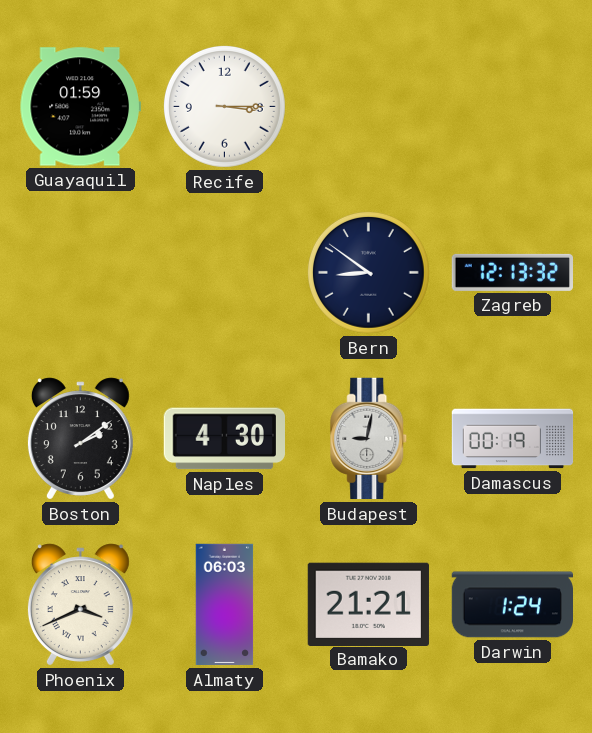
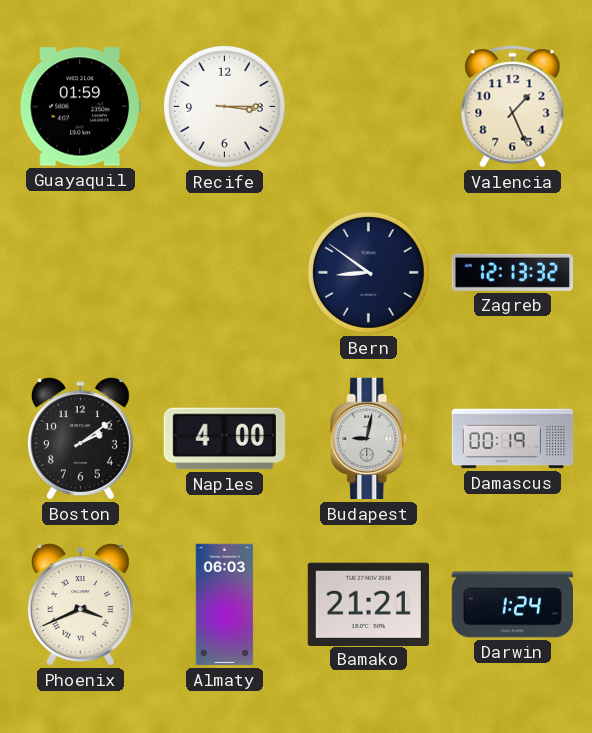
Valencia: none -> 1:26 (513, 107)
Naples: 4:30 -> 4:00 (224, 439)
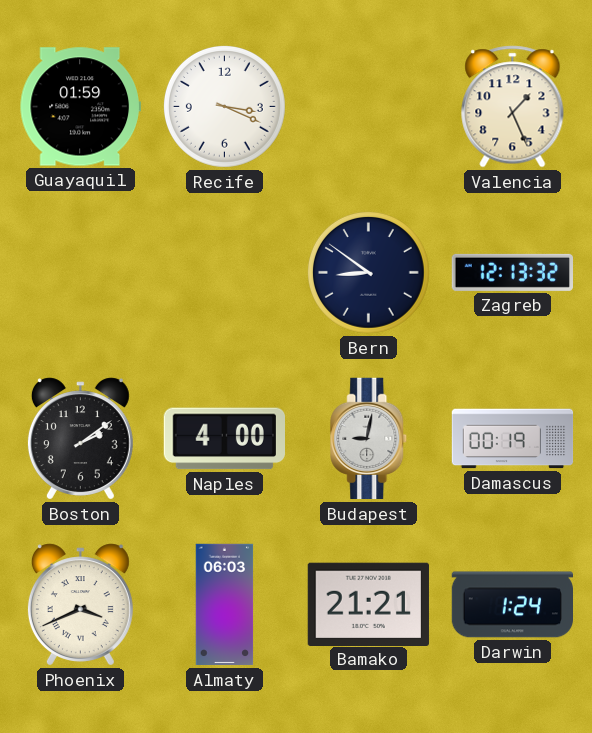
Recife: 3:15 -> 3:19 (224, 106)
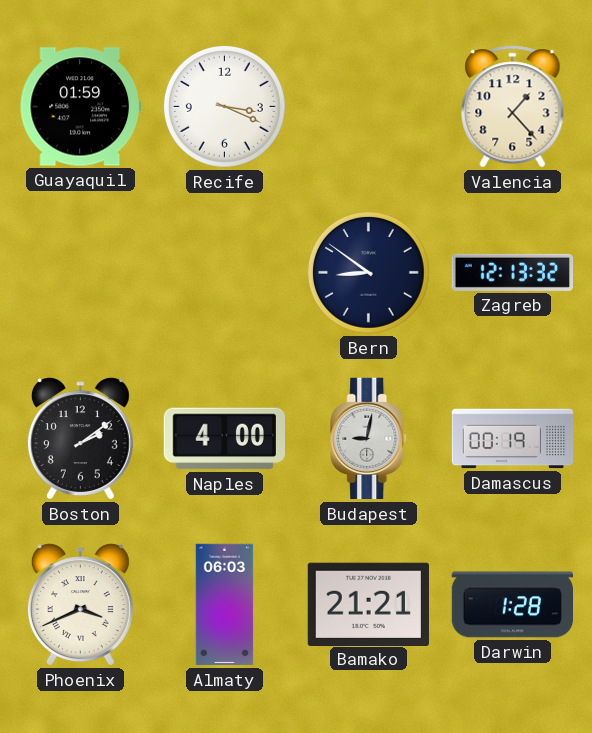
Valencia: 1:26 -> 1:23 (513, 107)
Darwin: 1:24 -> 1:28 (512, 605)
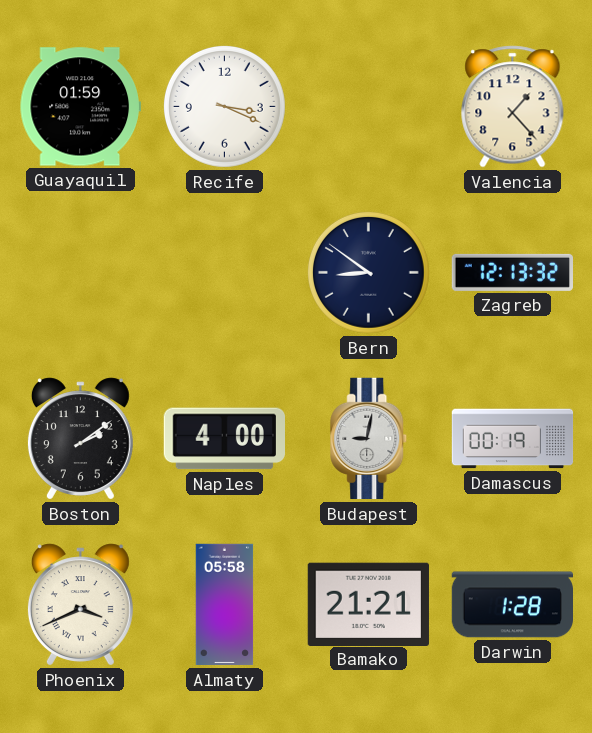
Almaty: 06:03 -> 05:58 (225, 605)
